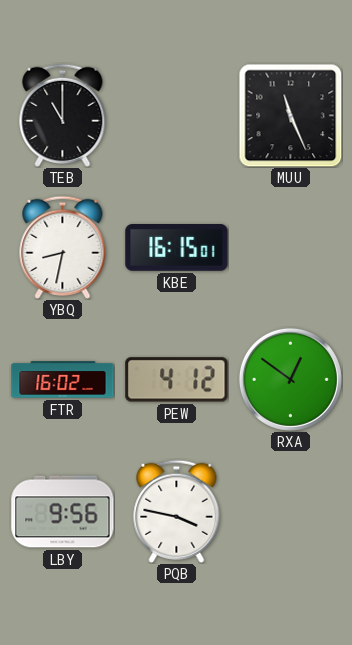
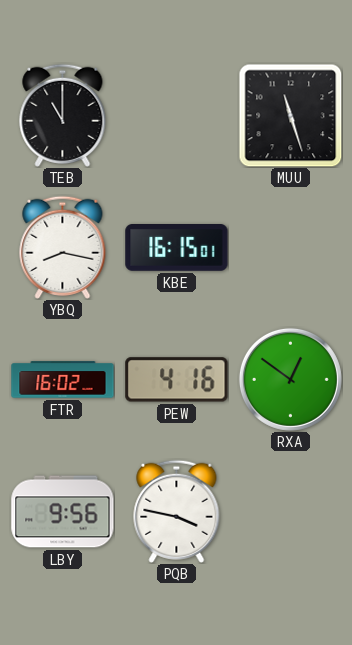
MUU: 11:26 -> 11:27 (290, 115)
YBQ: 8:32 -> 8:17 (63, 247)
PEW: 4:12 -> 4:16 (177, 380)
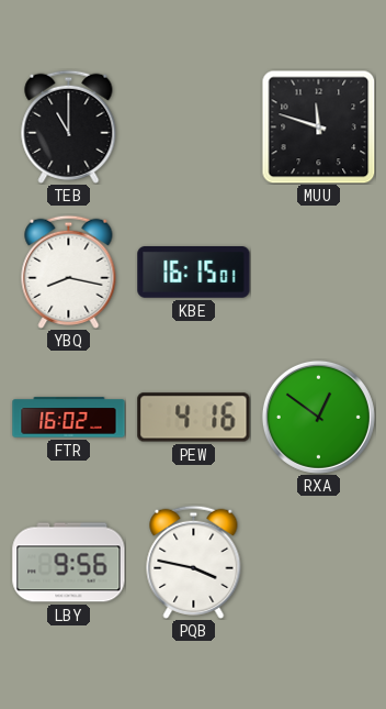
MUU: 11:27 -> 11:48 (318, 126)
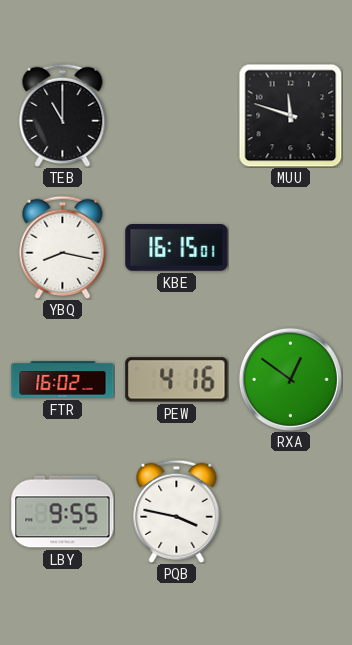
LBY: 9:56 -> 9:55 (63, 512)
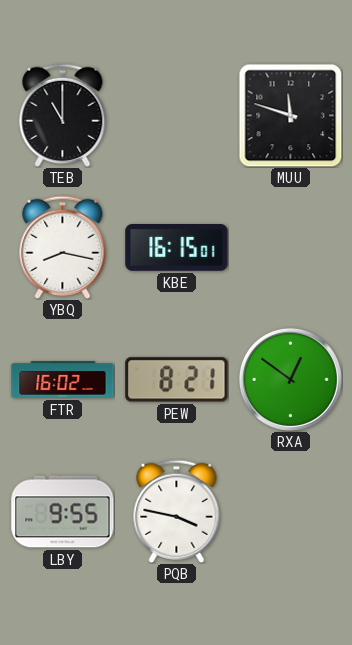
PEW: 4:16 -> 8:21 (177, 380)
